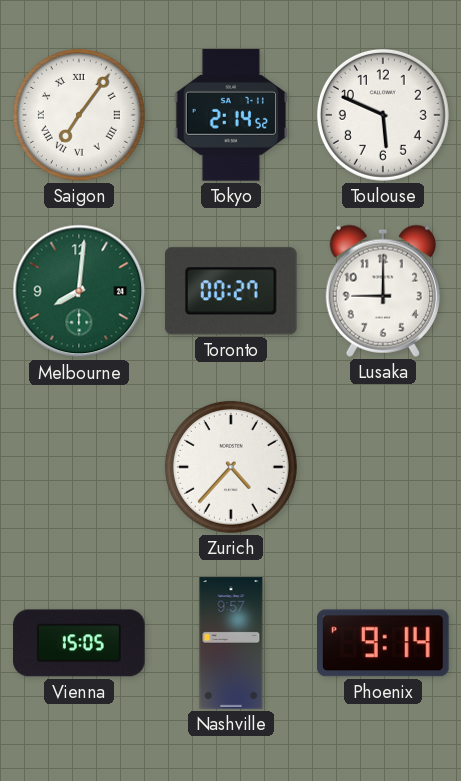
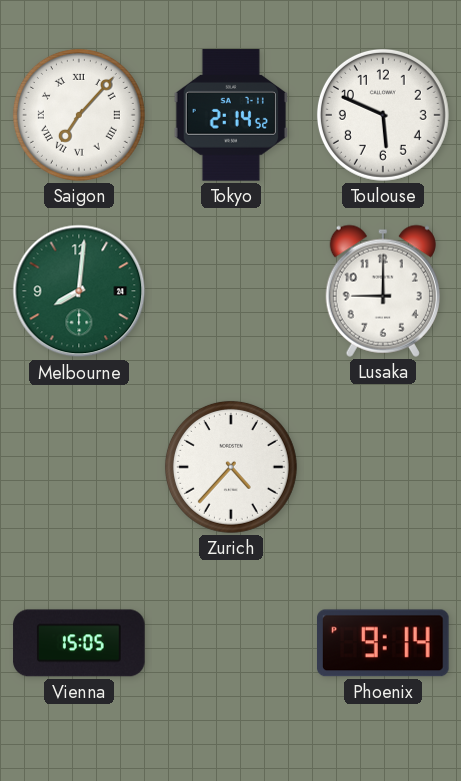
Saigon: 7:06 -> 7:07 (79, 115)
Toronto: 00:27 -> none (231, 291)
Nashville: 9:57 -> none (231, 643)
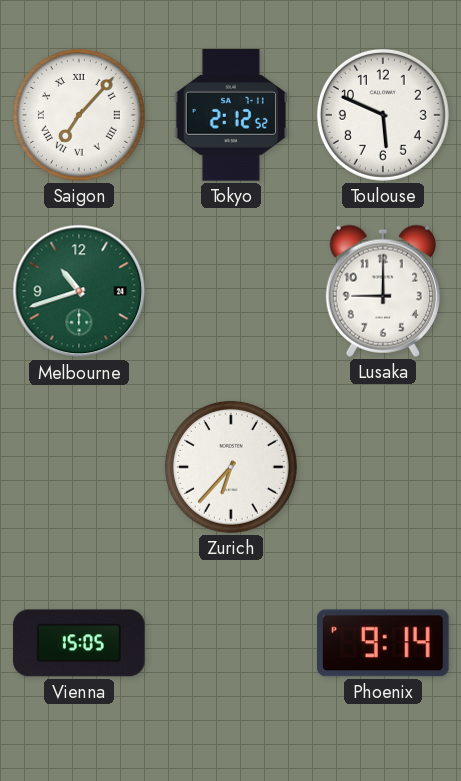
Tokyo: 2:14 -> 2:12 (231, 115)
Melbourne: 8:01 -> 10:42 (79, 291)
Zurich: 4:37 -> 6:37 (231, 467)
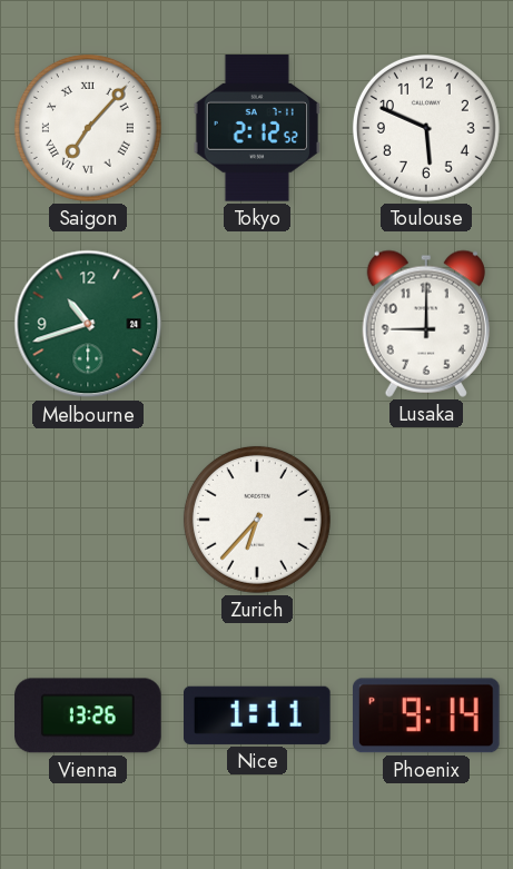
Vienna: 15:05 -> 13:26 (88, 715)
Nice: none -> 1:11 (258, 715)
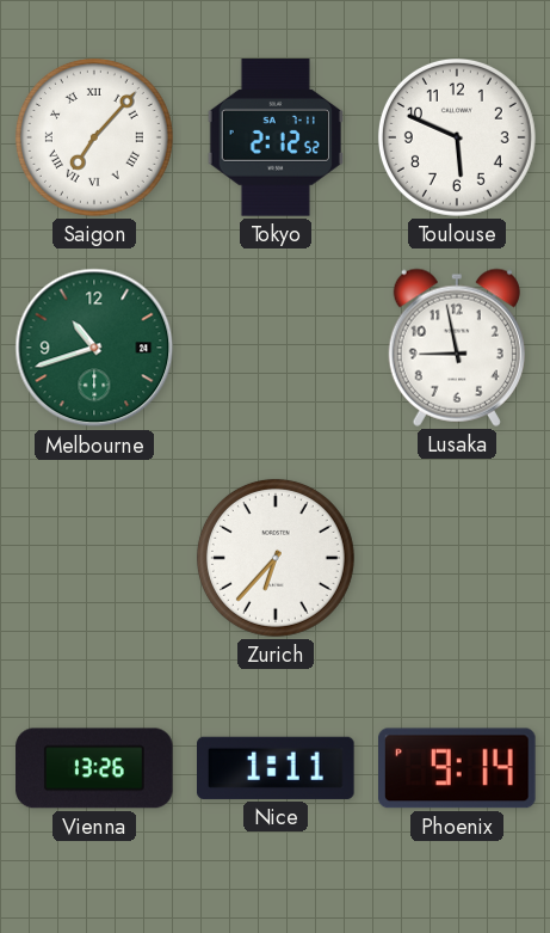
Lusaka: 9:00 -> 8:58 (457, 348)
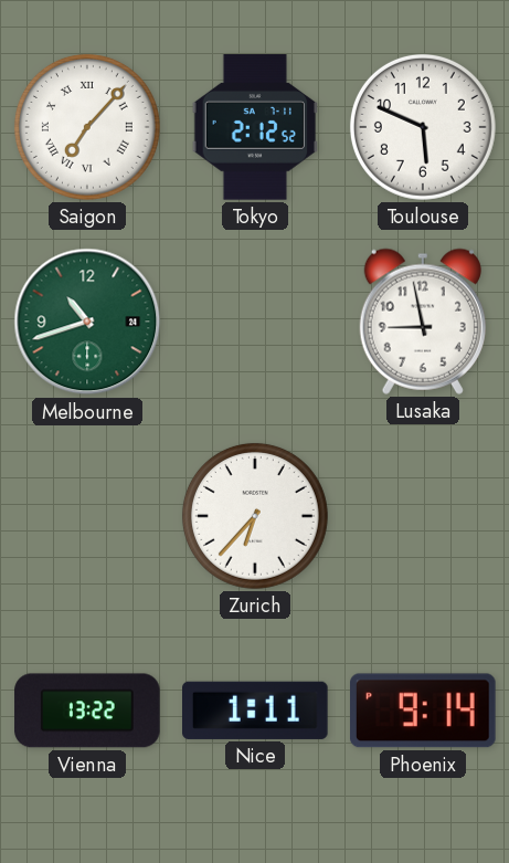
Vienna: 13:26 -> 13:22 (87, 711)
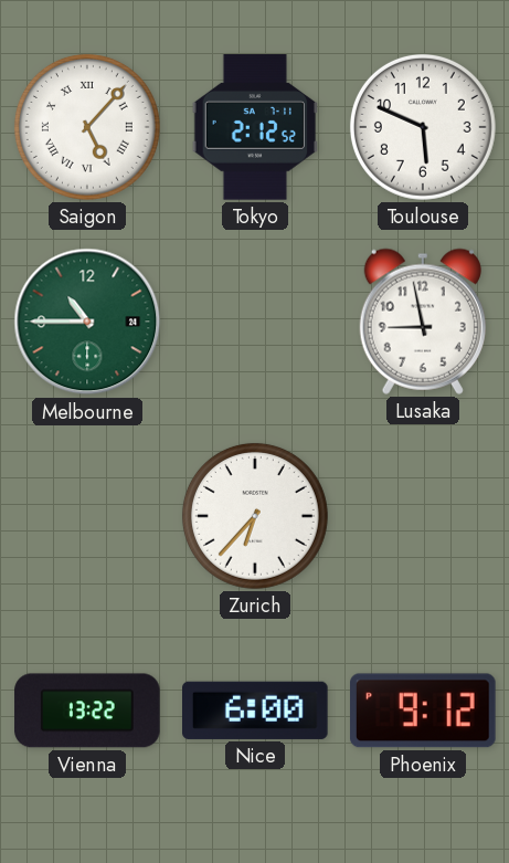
Saigon: 7:07 -> 5:07 (87, 127)
Melbourne: 10:42 -> 10:45 (87, 322)
Nice: 1:11 -> 6:00 (256, 711)
Phoenix: 9:14 -> 9:12 (424, 711)
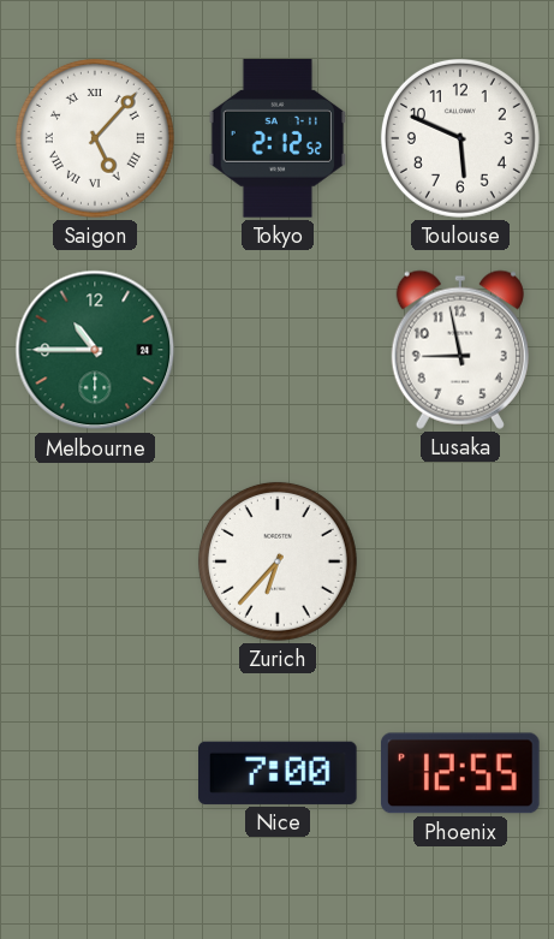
Vienna: 13:22 -> none (87, 711)
Nice: 6:00 -> 7:00 (279, 773)
Phoenix: 9:12 -> 12:55 (461, 773)
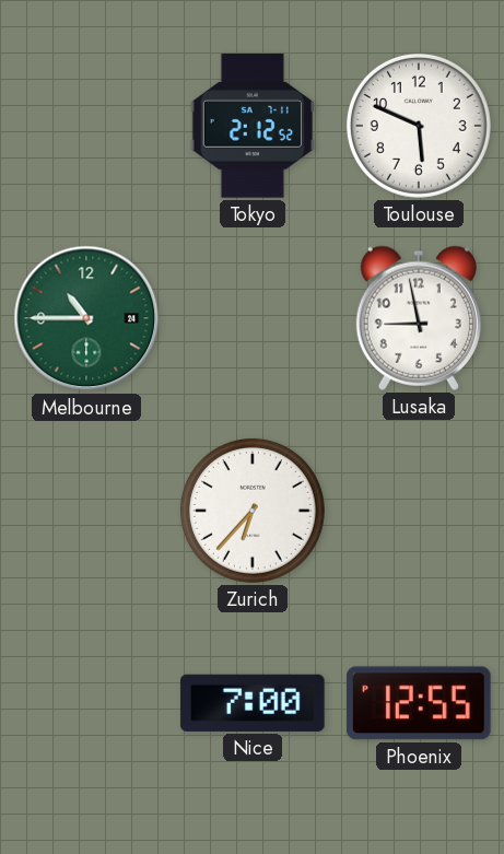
Saigon: 5:07 -> none (95, 138)
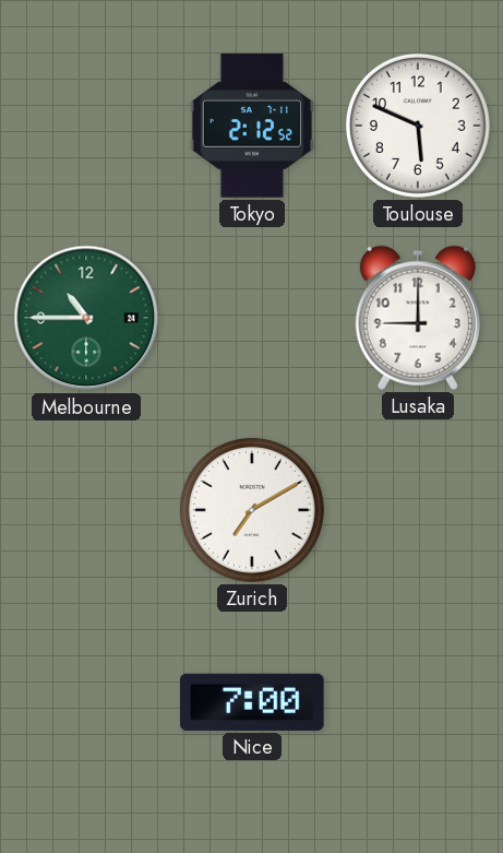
Lusaka: 8:58 -> 9:00 (418, 318)
Zurich: 6:37 -> 7:10 (252, 510)
Phoenix: 12:55 -> none (420, 703)
